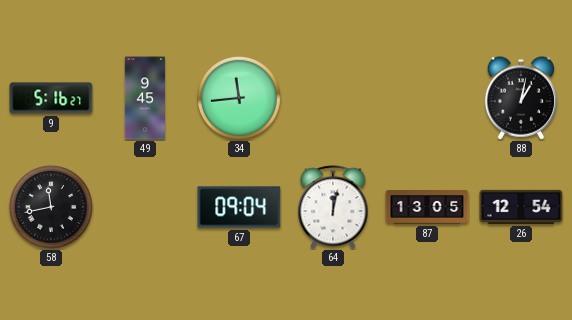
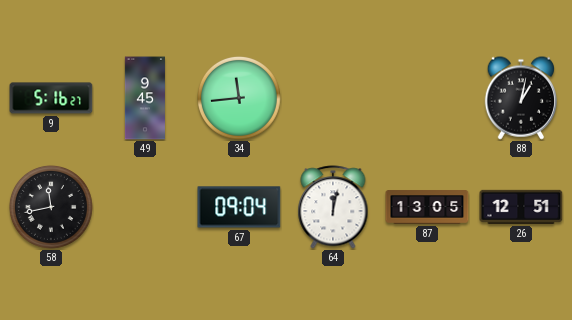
26: 12:54 -> 12:51 (521, 207)
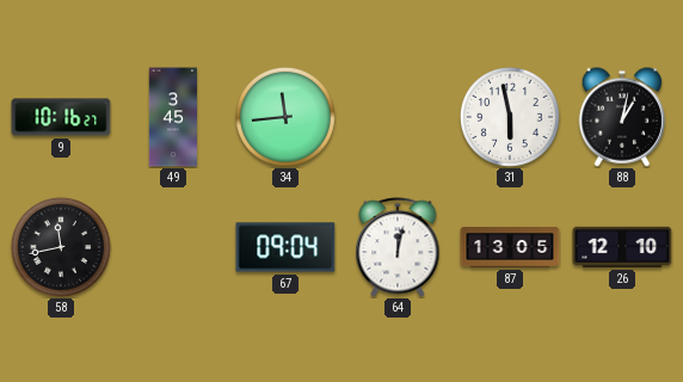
9: 5:16 -> 10:16 (61, 117)
49: 9:45 -> 3:45 (173, 117)
31: none -> 5:58 (510, 117)
26: 12:51 -> 12:10 (622, 247)
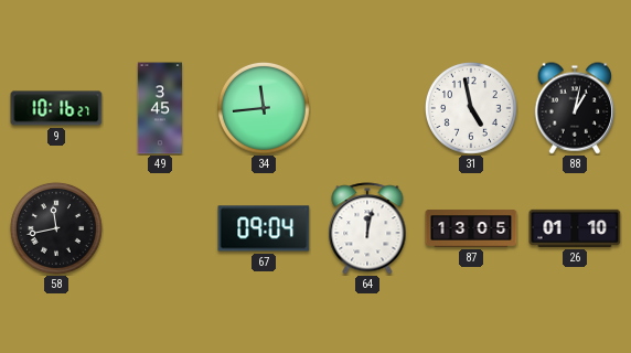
31: 5:58 -> 4:58 (471, 108)
26: 12:10 -> 01:10 (575, 228)
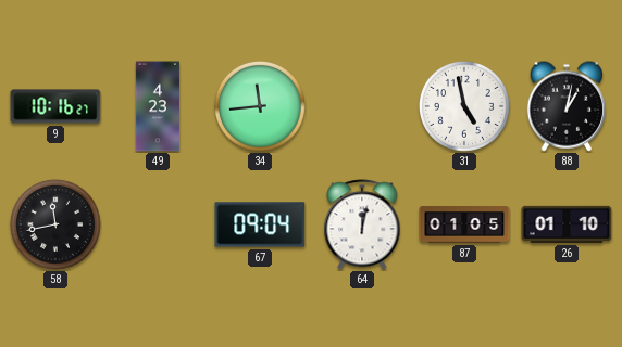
49: 3:45 -> 4:23 (158, 106)
87: 13:05 -> 01:05 (464, 224)
